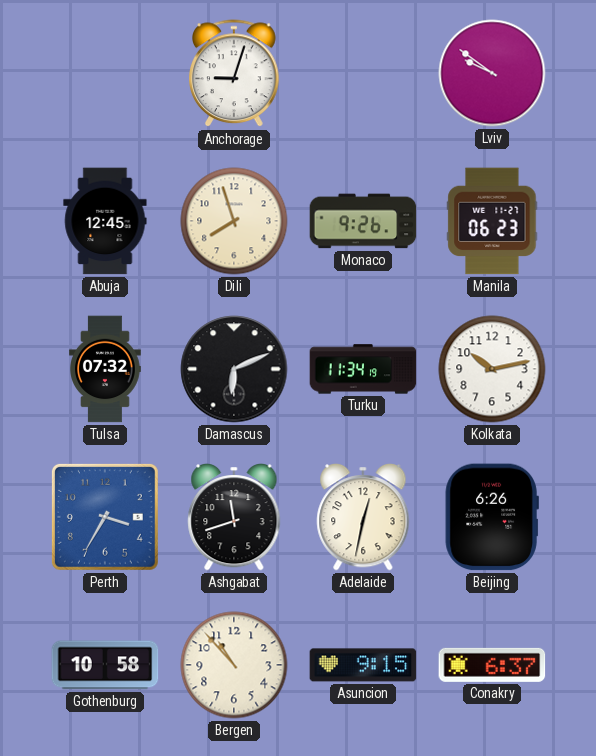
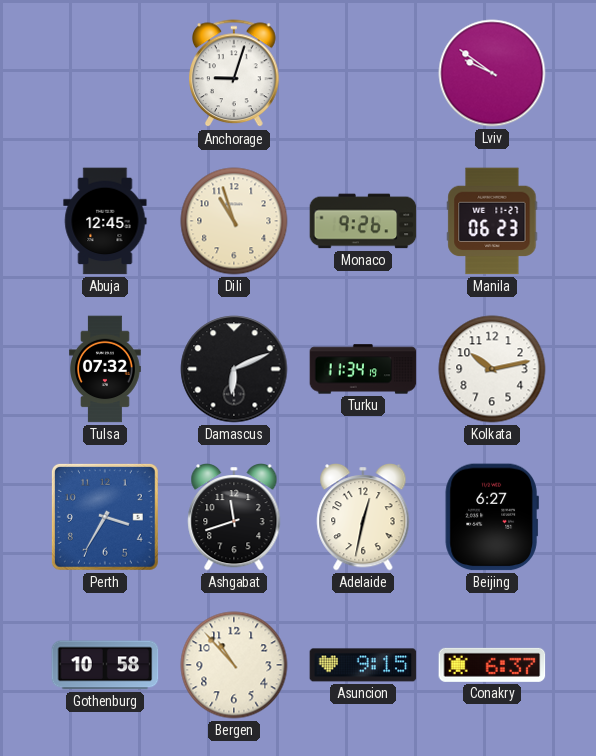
Dili: 7:57 -> 10:57 (234, 221)
Beijing: 6:26 -> 6:27 (492, 517)
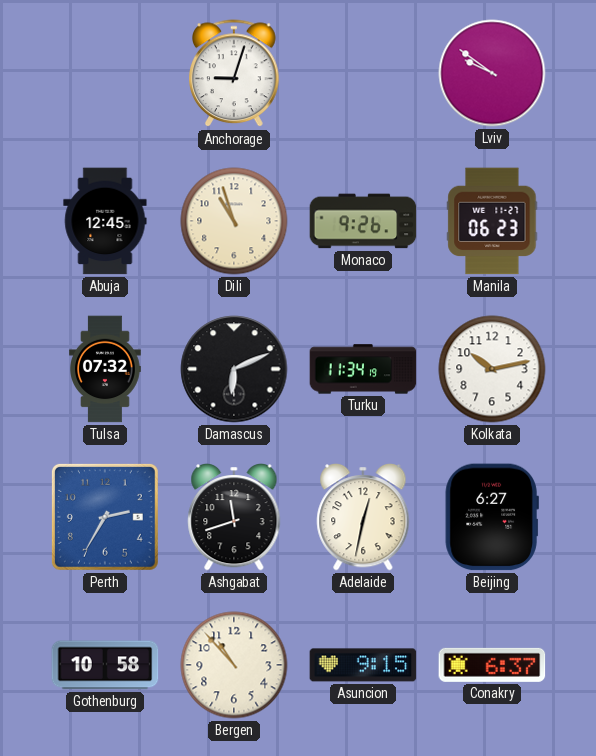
Perth: 3:35 -> 2:35 (105, 517)
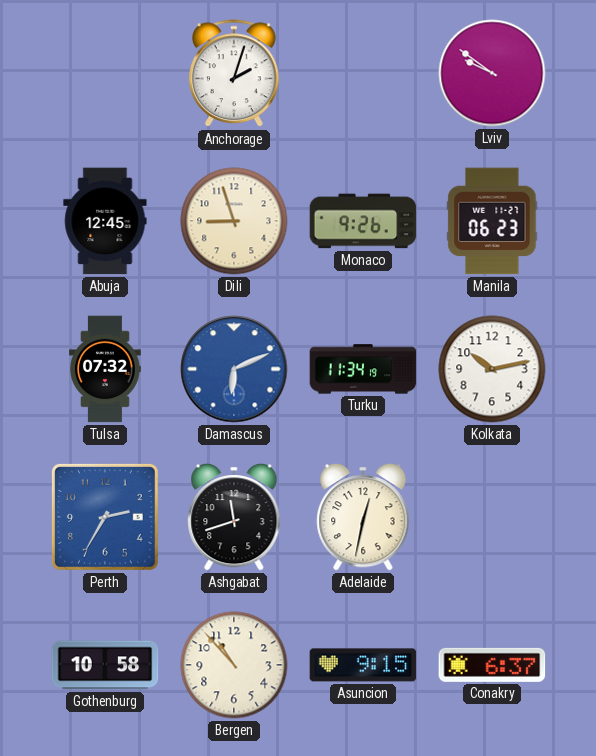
Anchorage: 9:03 -> 2:03 (235, 74)
Dili: 10:57 -> 8:57 (234, 221)
Damascus dial: black -> blue (234, 369)
Beijing: 6:27 -> none (492, 517)
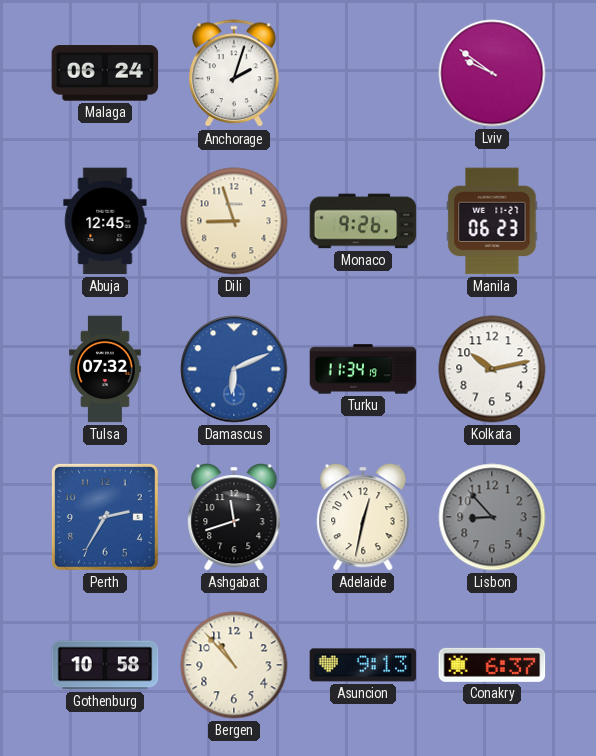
Malaga: none -> 06:24 (105, 73)
Lisbon: none -> 8:53 (492, 517)
Asuncion: 9:15 -> 9:13 (363, 665)
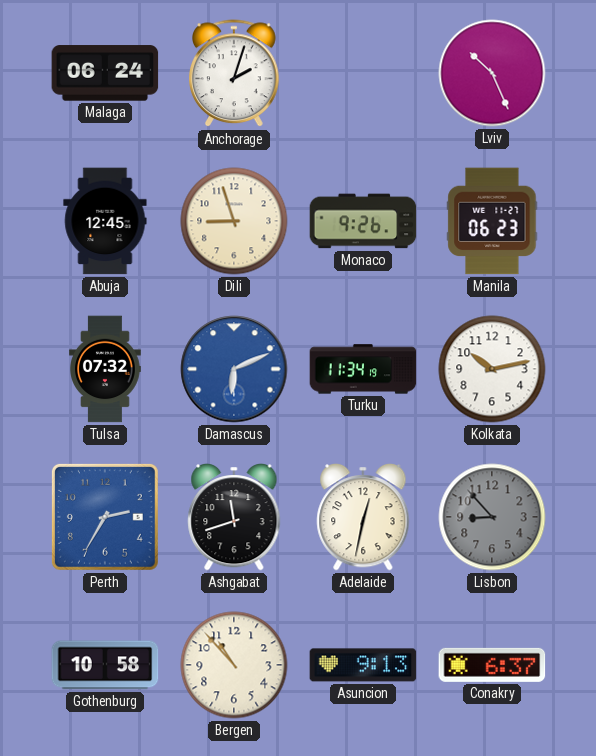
Lviv: 9:51 -> 10:26 (492, 73)
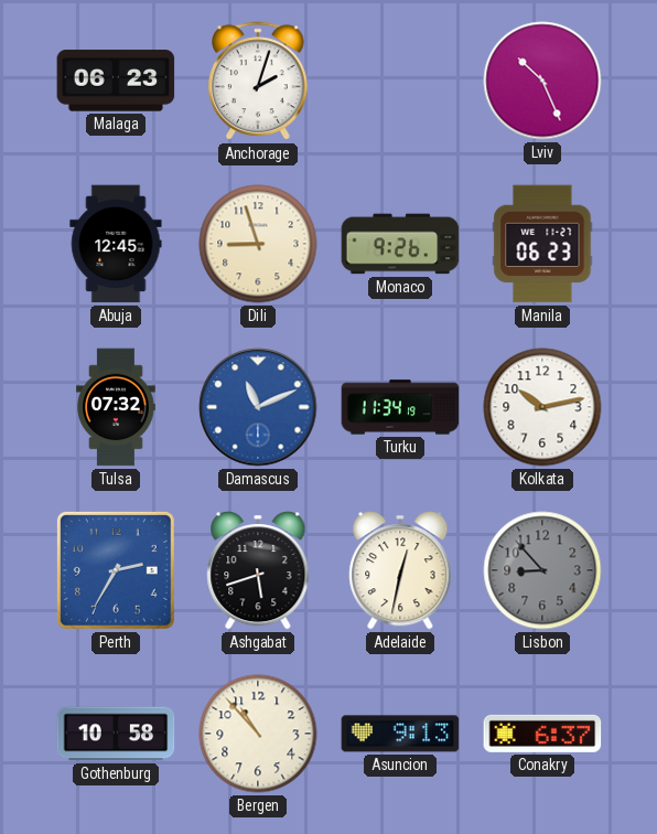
Malaga: 06:24 -> 06:23 (116, 81)
Damascus: 6:11 -> 11:11 (258, 407)
Ashgabat: 11:42 -> 5:42 (258, 571)
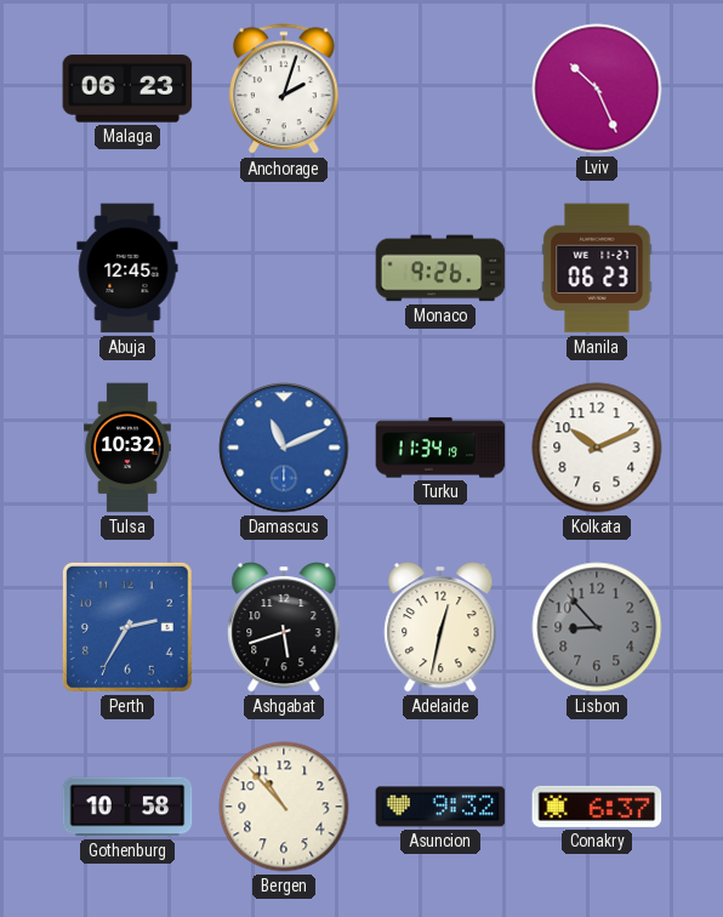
Dili: 8:57 -> none (258, 244)
Tulsa: 07:32 -> 10:32 (127, 448)
Kolkata: 10:13 -> 10:11 (597, 448)
Asuncion: 9:13 -> 9:32 (440, 807)
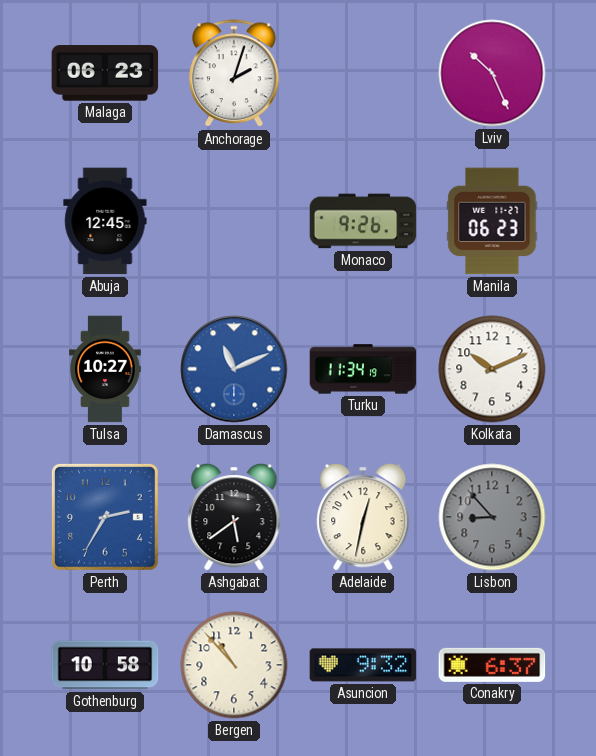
Tulsa: 10:32 -> 10:27 (105, 369)
Ashgabat: 5:42 -> 5:39 (234, 518)
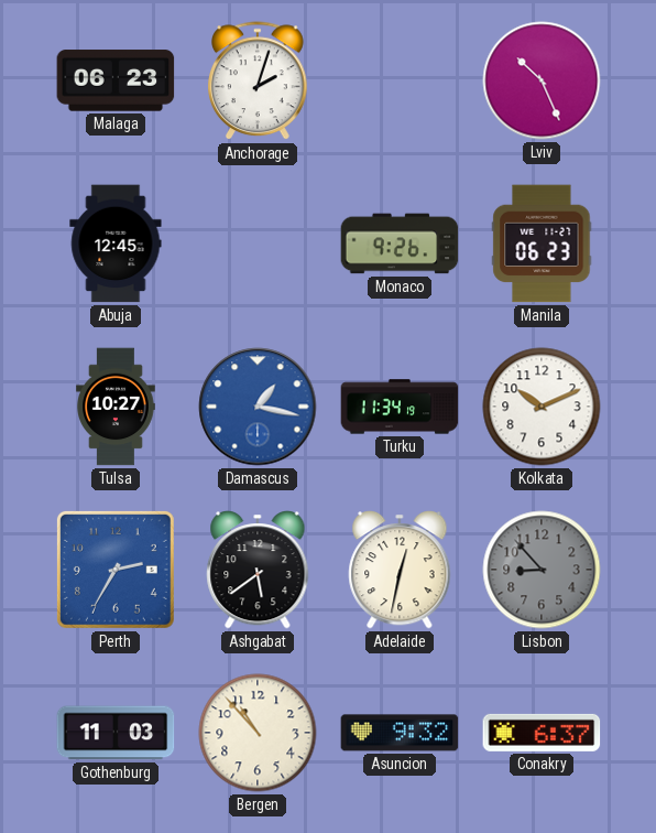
Damascus: 11:11 -> 1:17 (258, 407)
Gothenburg: 10:58 -> 11:03 (116, 733)
